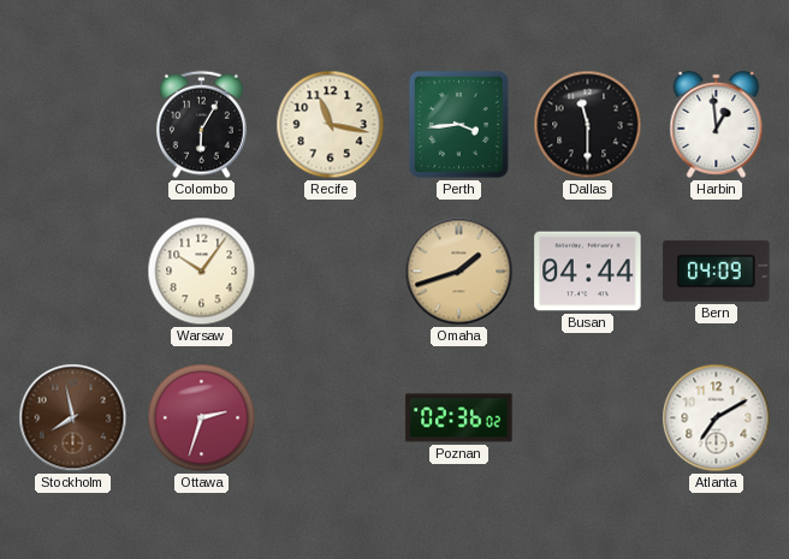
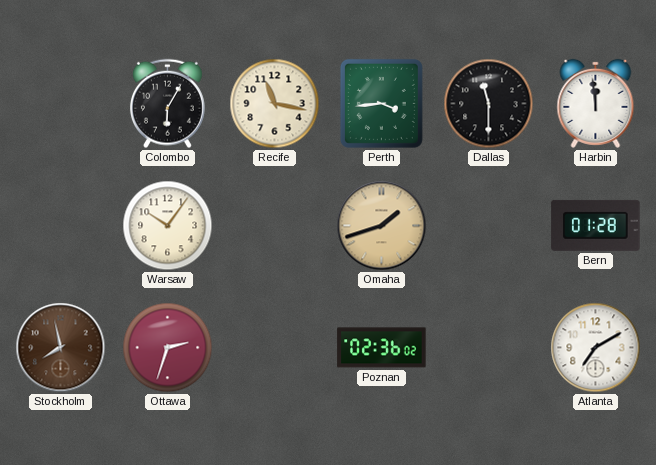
Harbin: 12:59 -> 11:59 (596, 103)
Busan: 04:44 -> none (588, 272)
Bern: 04:09 -> 01:28 (596, 225)
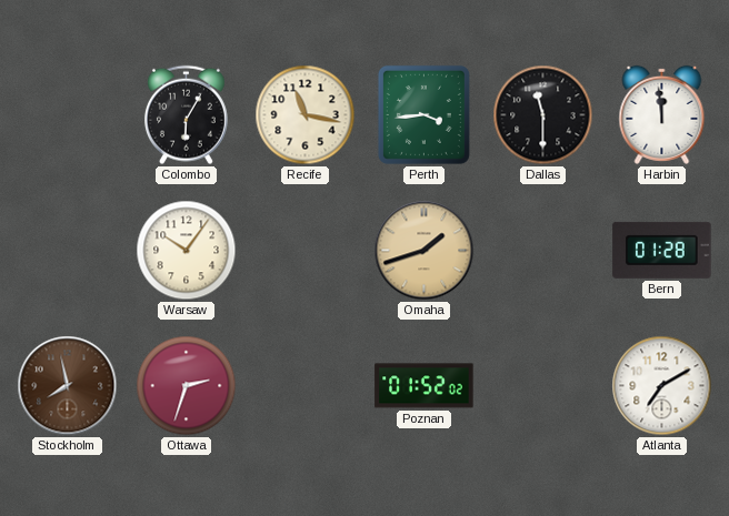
Poznan: 02:36 -> 01:52 (425, 386)
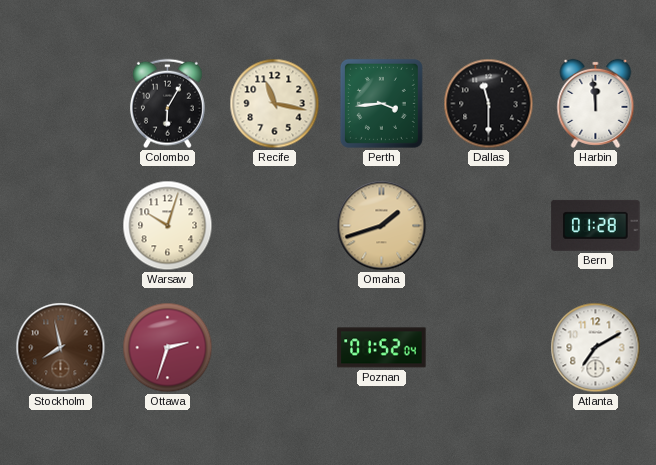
Warsaw: 10:06 -> 10:03 (168, 226)
Poznan: 01:52:02 -> 01:52:04 (382, 348)
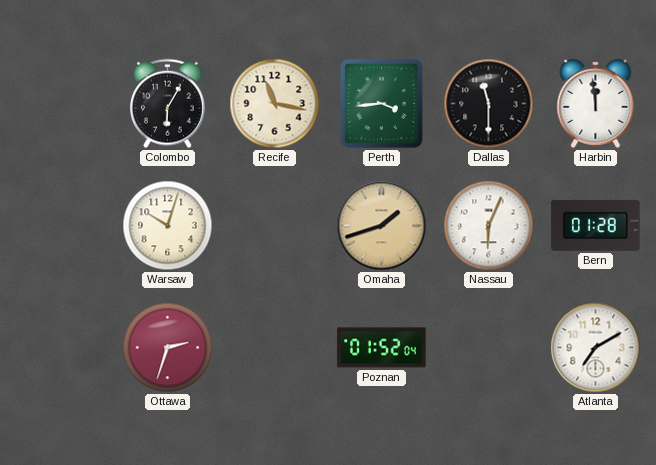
Nassau: none -> 6:04 (489, 226)
Stockholm: 7:58 -> none (61, 348)
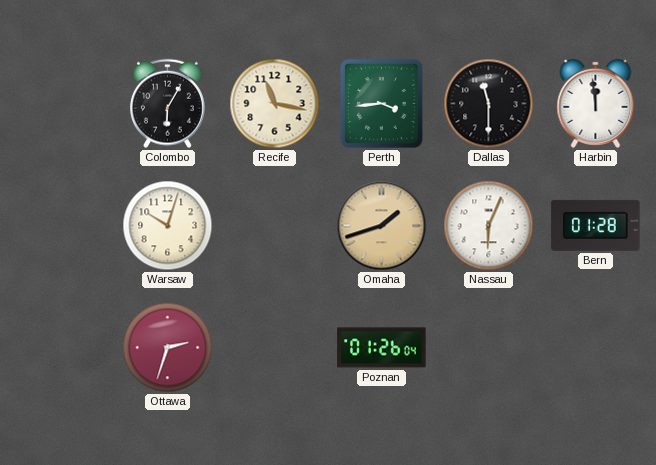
Poznan: 01:52 -> 01:26 (382, 348)
Atlanta: 7:10 -> none (596, 348)
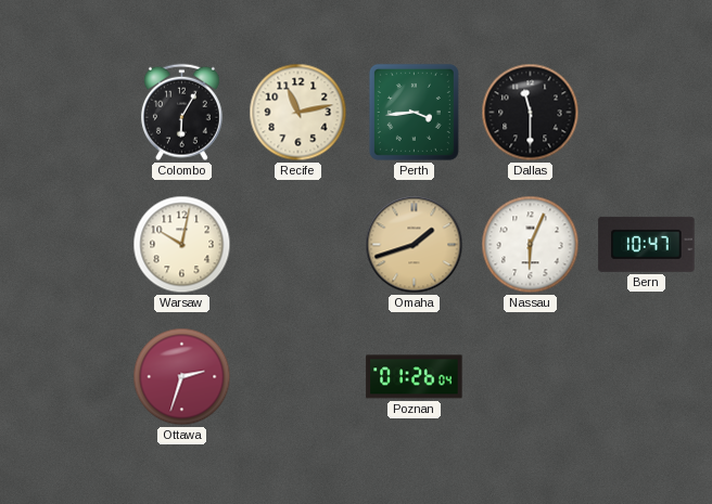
Recife: 11:17 -> 11:13 (298, 113)
Harbin: 11:59 -> none (596, 103)
Warsaw: 10:03 -> 10:02 (182, 245)
Bern: 01:28 -> 10:47 (647, 244)
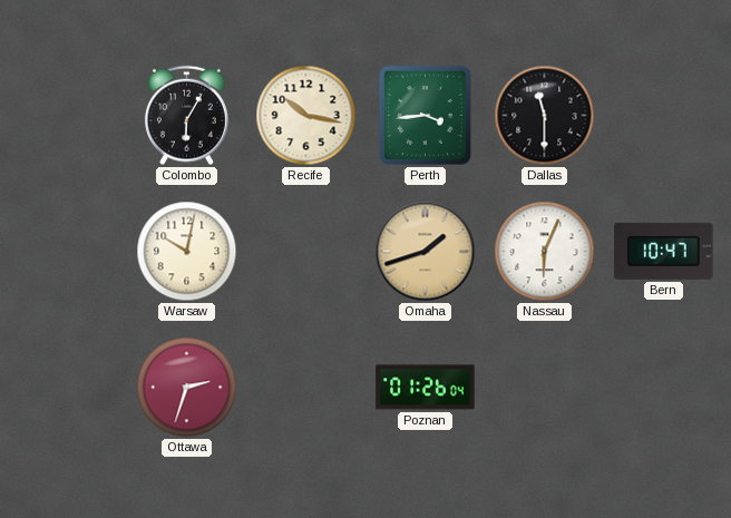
Recife: 11:13 -> 10:17 (306, 116)
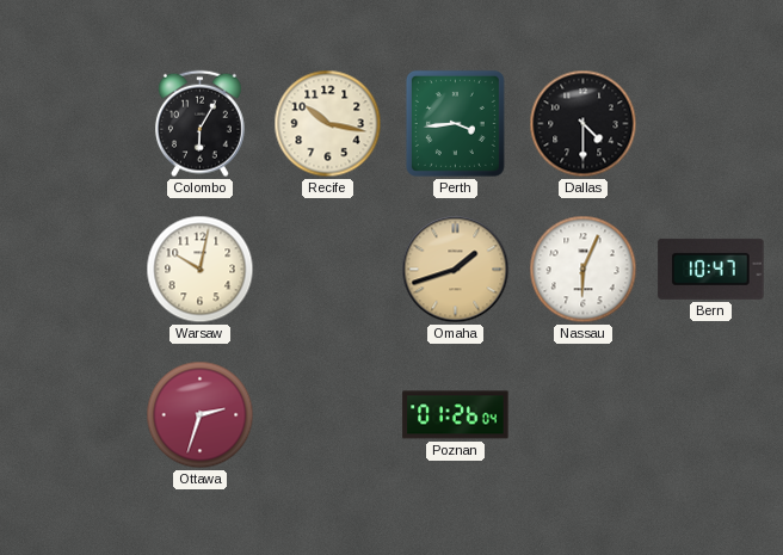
Dallas: 11:30 -> 4:30 (584, 124)
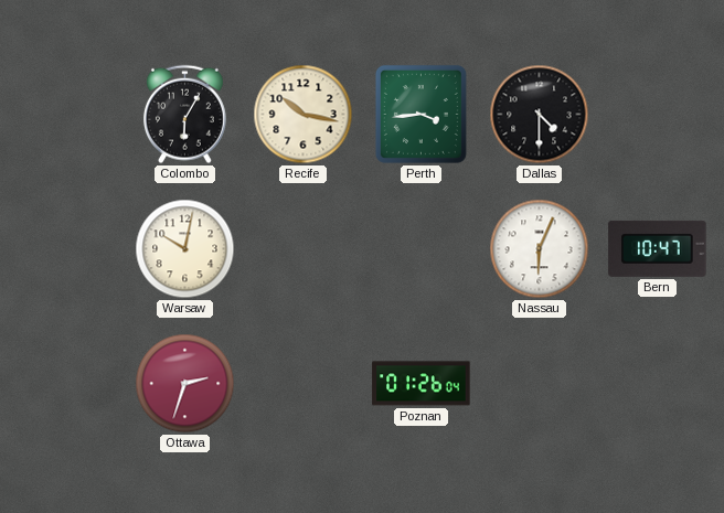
Omaha: 1:42 -> none (456, 270)
